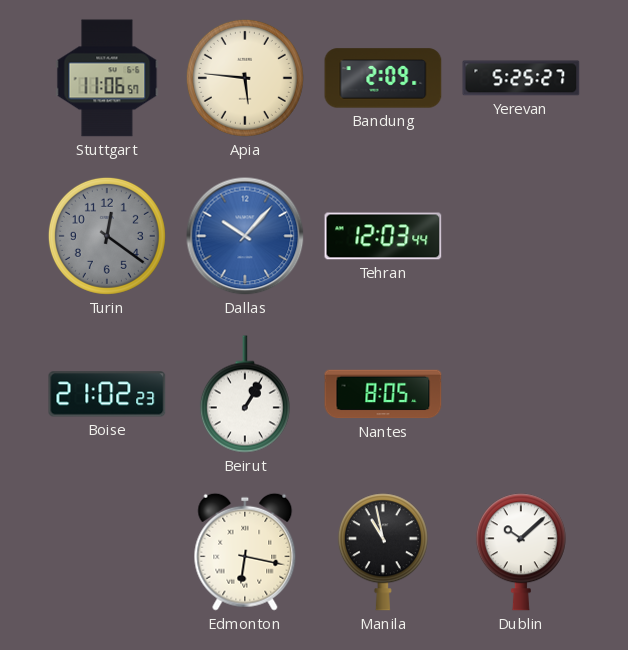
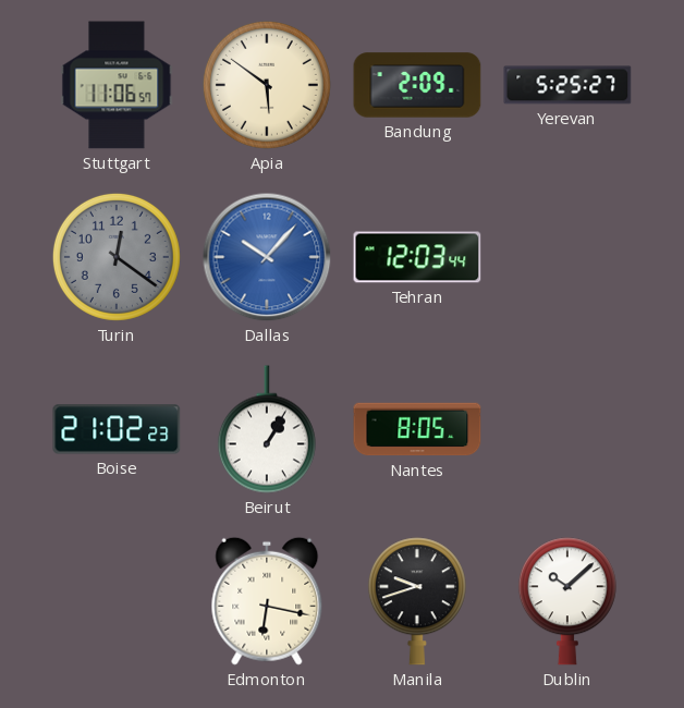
Apia: 5:46 -> 5:51 (267, 85)
Manila: 10:58 -> 9:42 (417, 601)
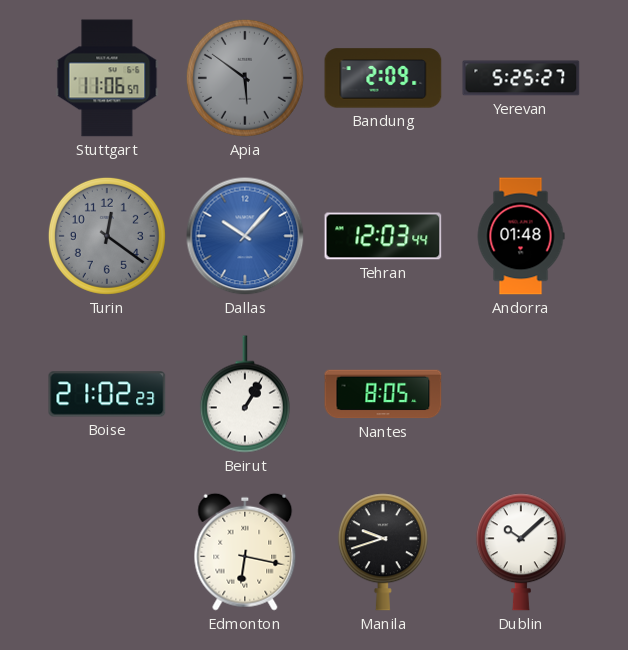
Apia dial: cream -> grey (245, 78)
Andorra: none -> 01:48 (521, 236)
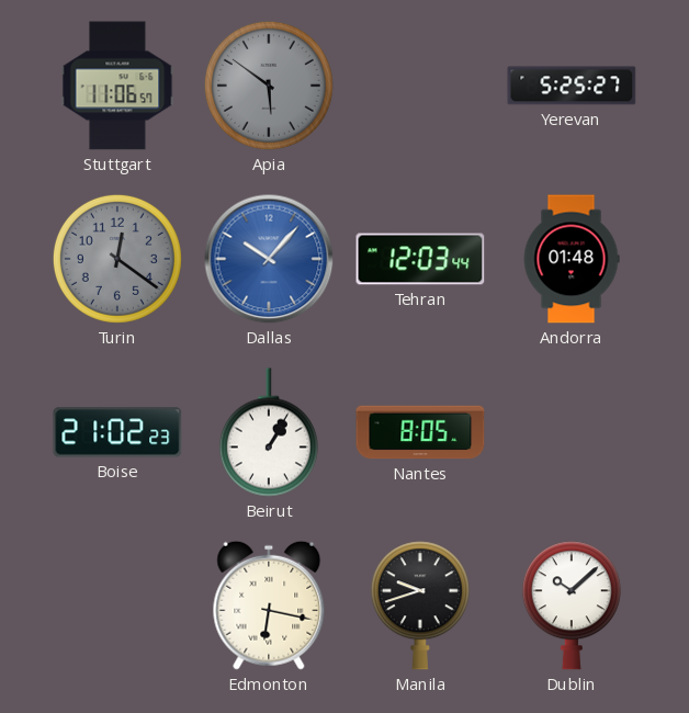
Bandung: 2:09 -> none (383, 78)
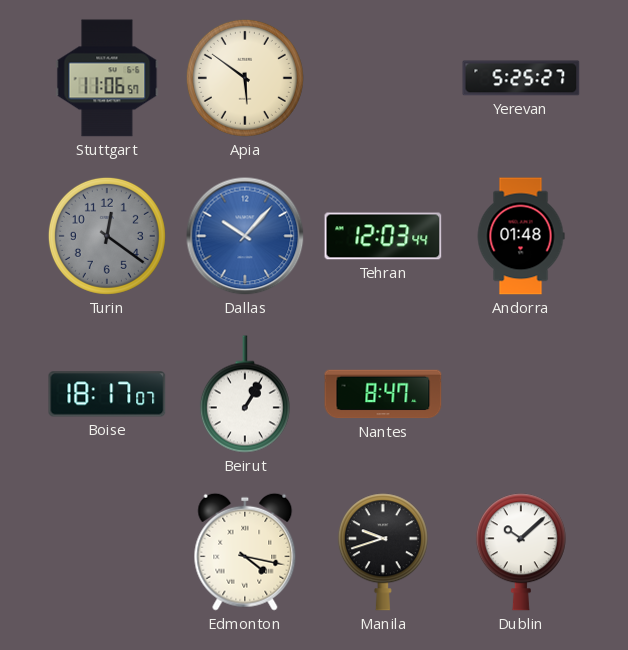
Apia dial: grey -> cream (245, 78)
Boise: 21:02 -> 18:17 (107, 394)
Nantes: 8:05 -> 8:47 (383, 394)
Edmonton: 6:17 -> 4:17 (245, 552)
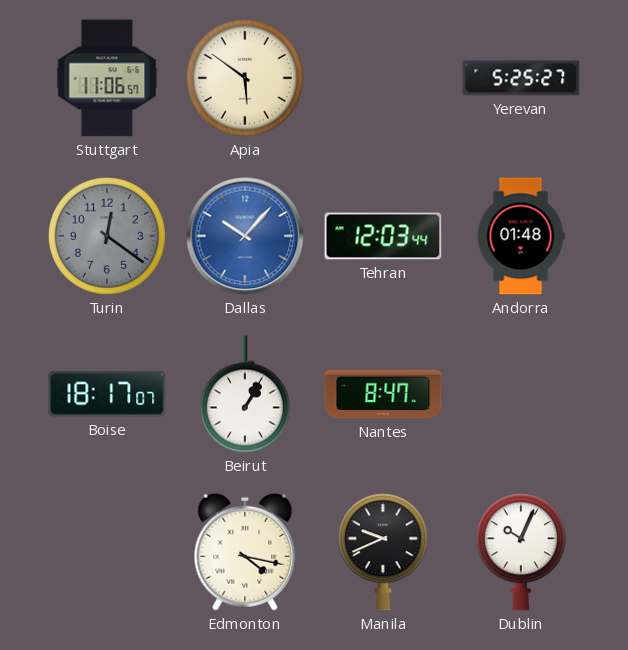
Manila: 9:42 -> 9:41 (383, 552)
Dublin: 10:08 -> 10:04 (521, 552)
